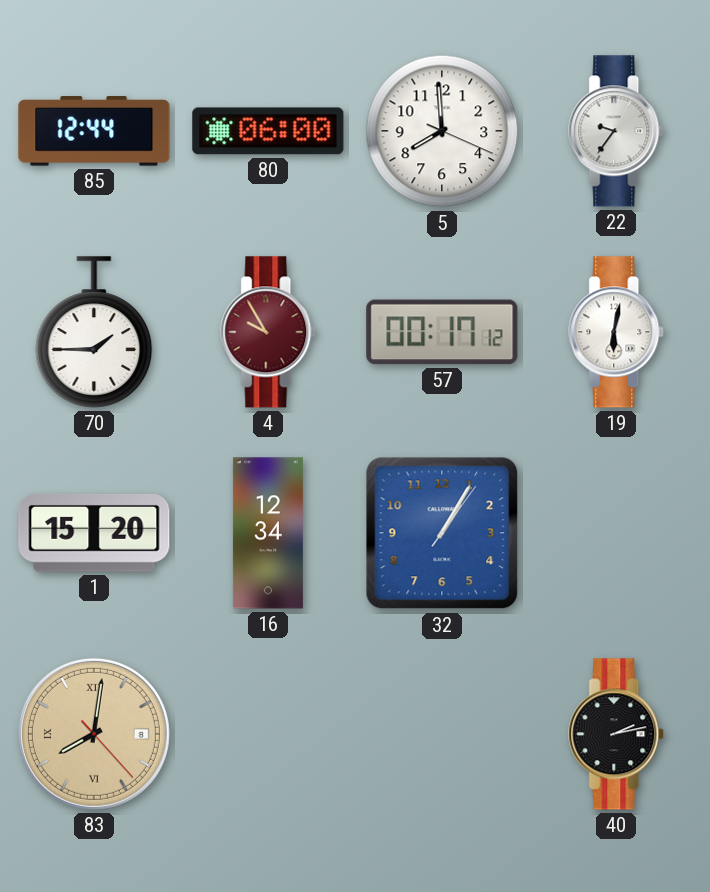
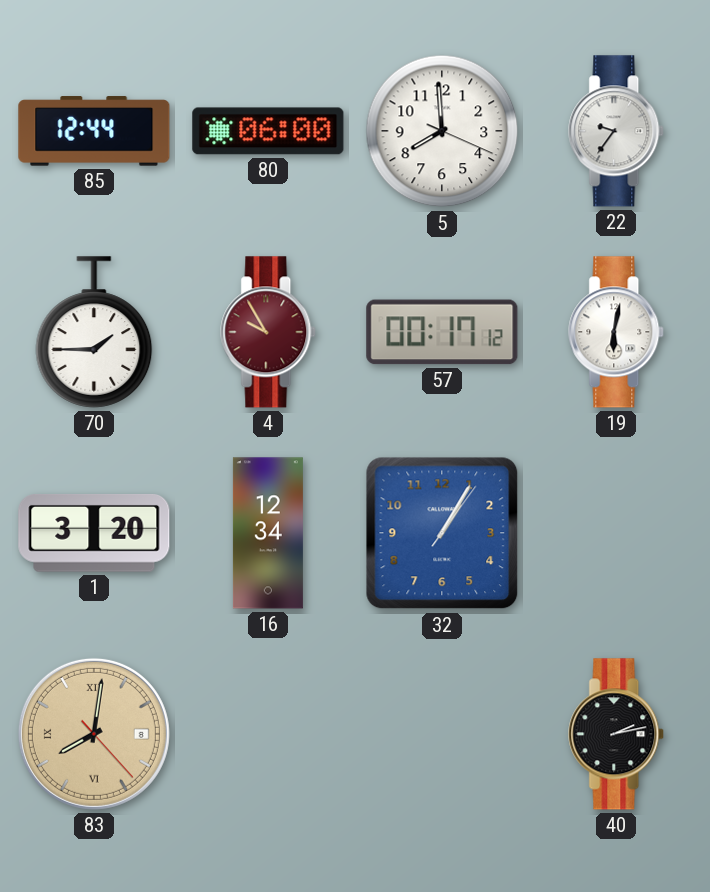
1: 15:20 -> 3:20 (94, 534)
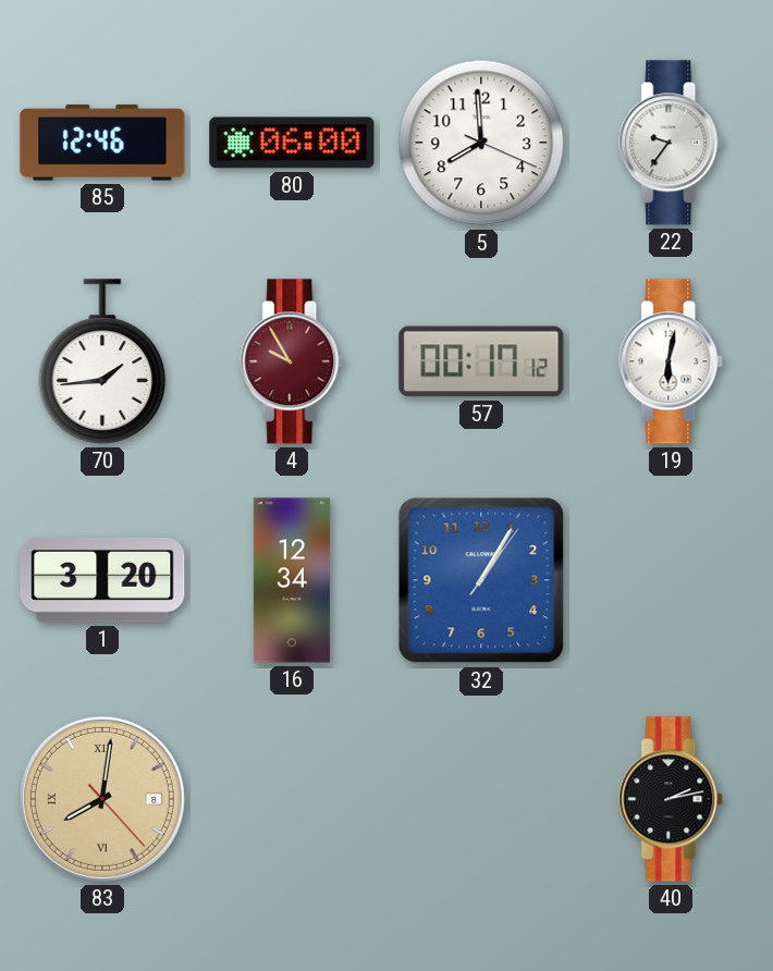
85: 12:44 -> 12:46 (102, 143)
70: 1:45 -> 1:44 (102, 361)
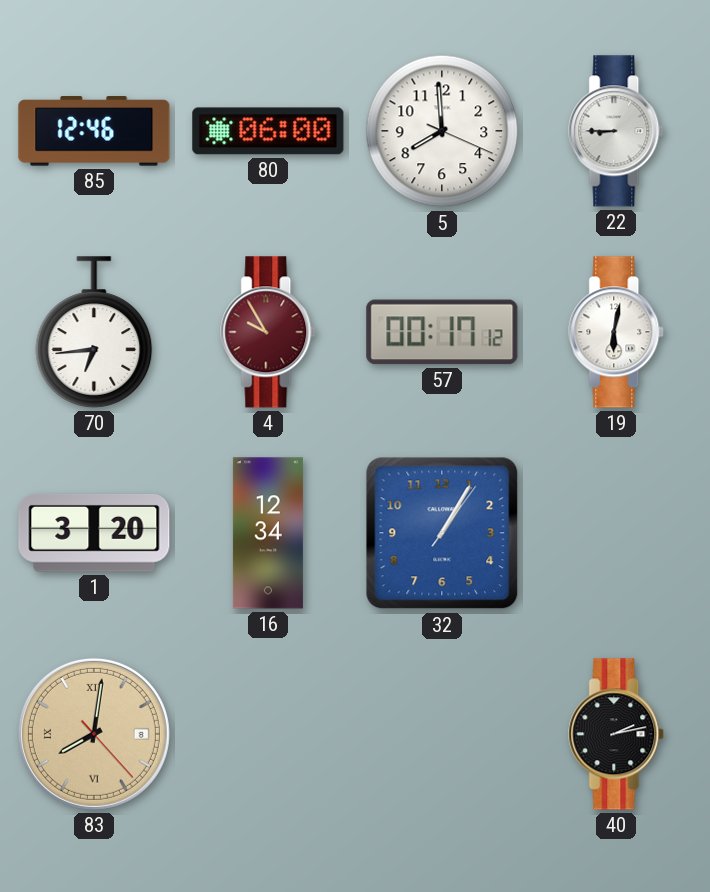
22: 9:36 -> 8:45 (617, 131)
70: 1:44 -> 6:44 (94, 332)
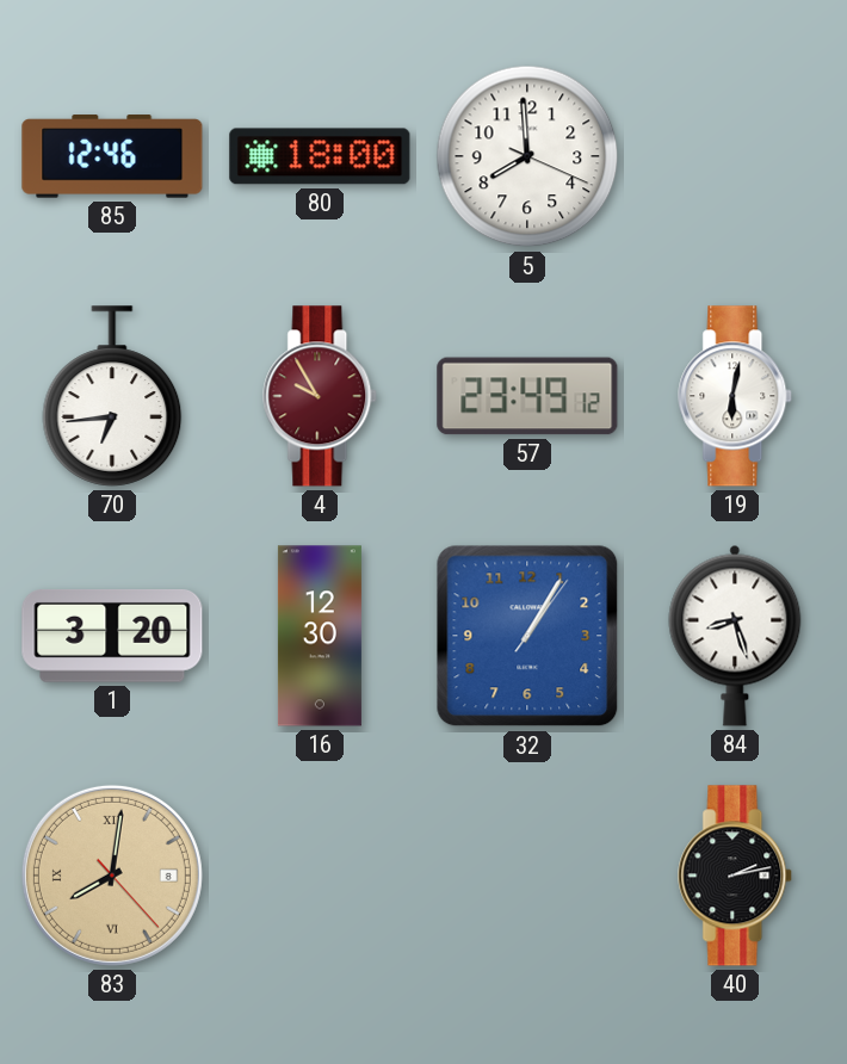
80: 06:00 -> 18:00 (320, 156)
22: 8:45 -> none (617, 131)
57: 00:17 -> 23:49 (527, 396)
16: 12:34 -> 12:30 (320, 636)
84: none -> 8:27 (735, 636)
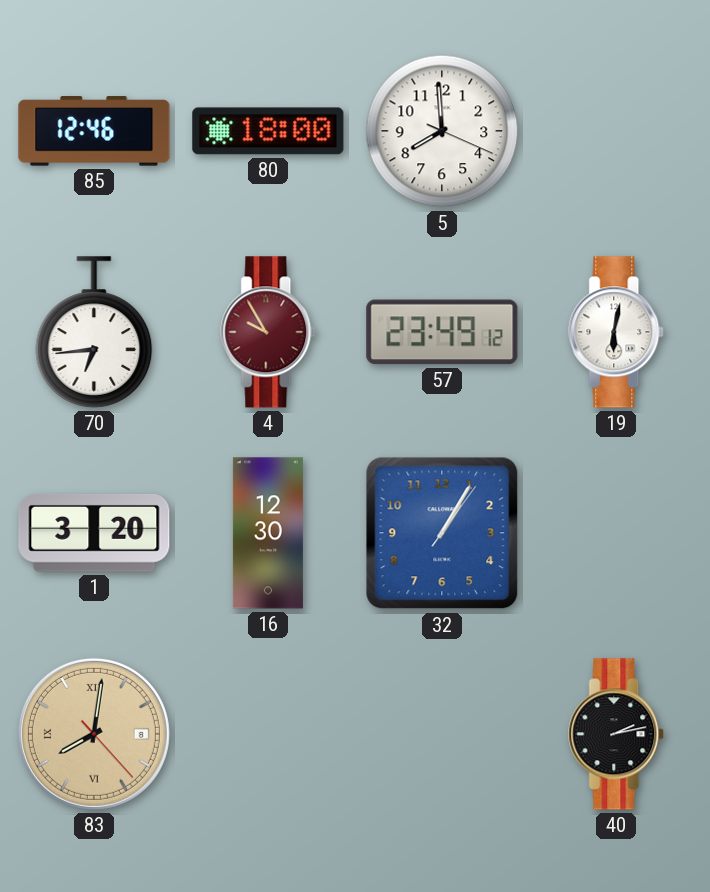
84: 8:27 -> none (735, 636)
